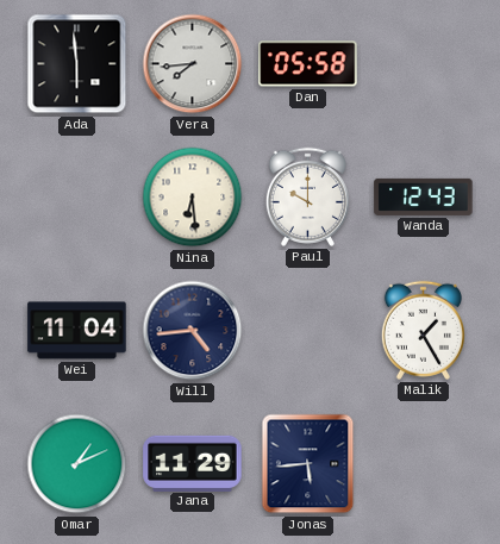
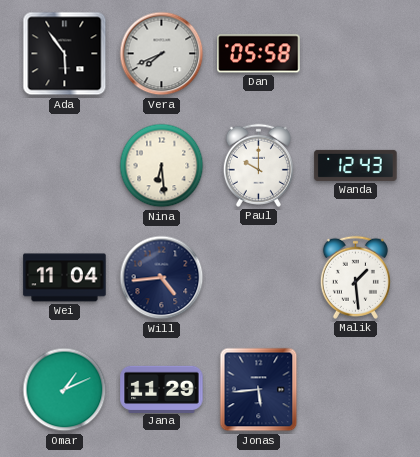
Ada: 5:59 -> 5:54 (65, 54)
Vera: 7:44 -> 7:41 (162, 54)
Malik: 1:25 -> 1:29 (355, 277)
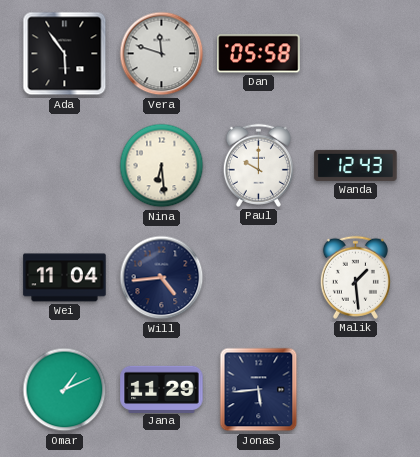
Vera: 7:41 -> 11:48 (162, 54)
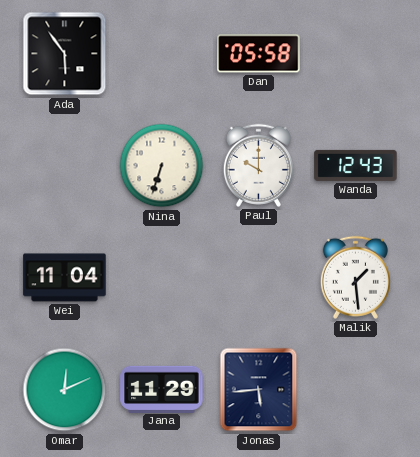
Vera: 11:48 -> none (162, 54)
Nina: 6:29 -> 6:33 (162, 166)
Will: 4:44 -> none (162, 278)
Omar: 1:11 -> 12:11 (65, 390)
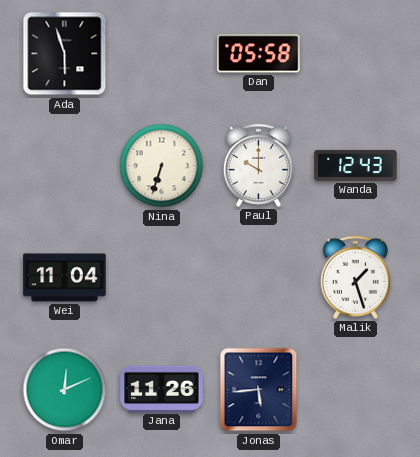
Ada: 5:54 -> 5:57 (65, 54)
Malik: 1:29 -> 1:27 (355, 277)
Jana: 11:29 -> 11:26 (162, 389)
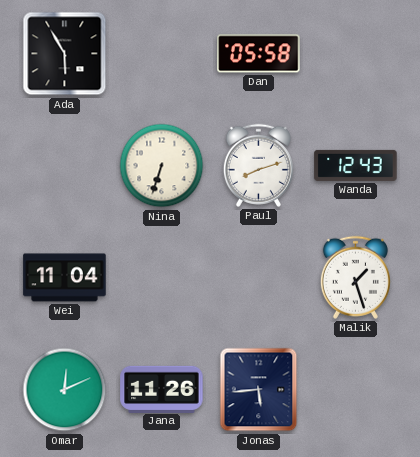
Ada: 5:57 -> 5:55 (65, 54)
Paul: 10:00 -> 8:12 (258, 165)
